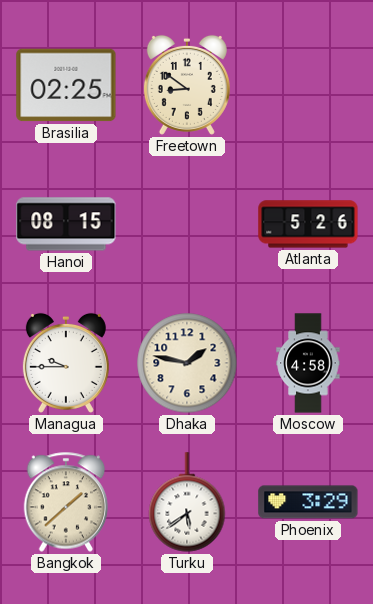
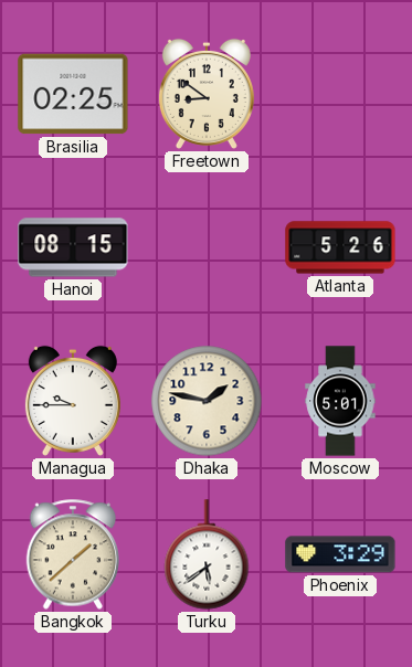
Moscow: 4:58 -> 5:01 (340, 401)
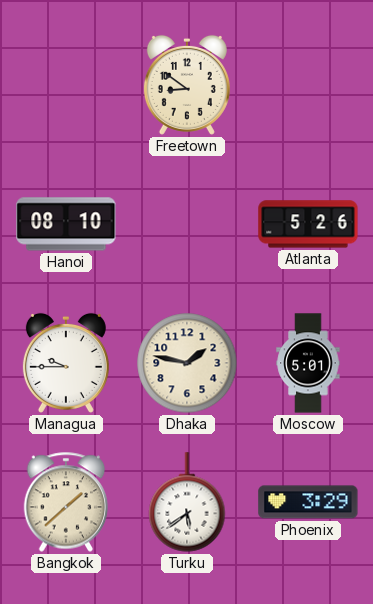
Brasilia: 02:25 -> none (73, 94)
Hanoi: 08:15 -> 08:10 (66, 224)
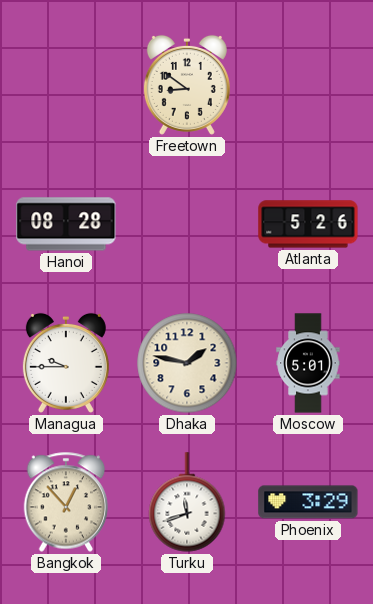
Hanoi: 08:10 -> 08:28 (66, 224)
Bangkok: 1:38 -> 12:53 (66, 502)
Turku: 5:39 -> 11:42 (187, 502)
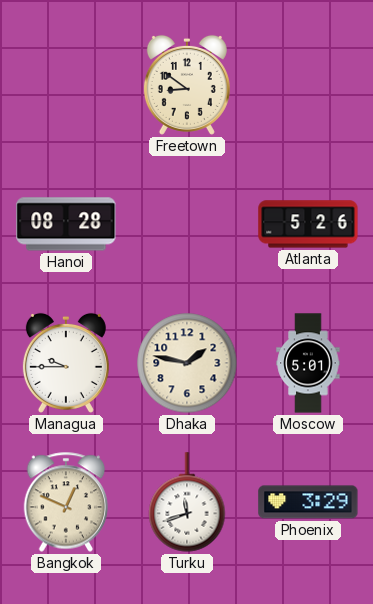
Bangkok: 12:53 -> 12:49 (66, 502)
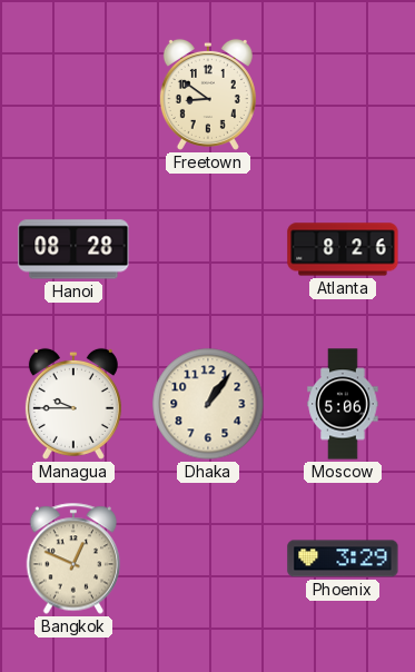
Atlanta: 5:26 -> 8:26 (343, 249)
Dhaka: 1:47 -> 1:06 (208, 404)
Moscow: 5:01 -> 5:06 (343, 404)
Turku: 11:42 -> none (187, 502)
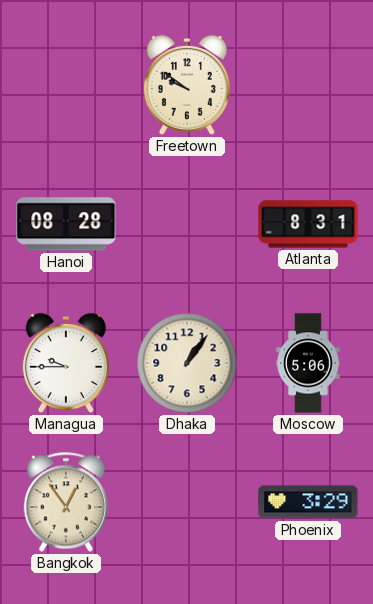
Freetown: 8:51 -> 9:51 (187, 85)
Atlanta: 8:26 -> 8:31 (308, 224)
Bangkok: 12:49 -> 12:54 (66, 502)
